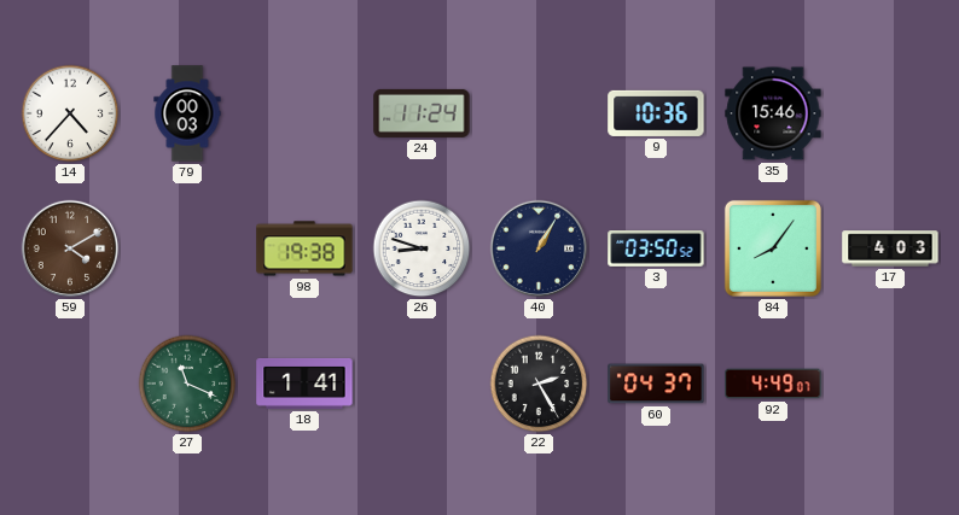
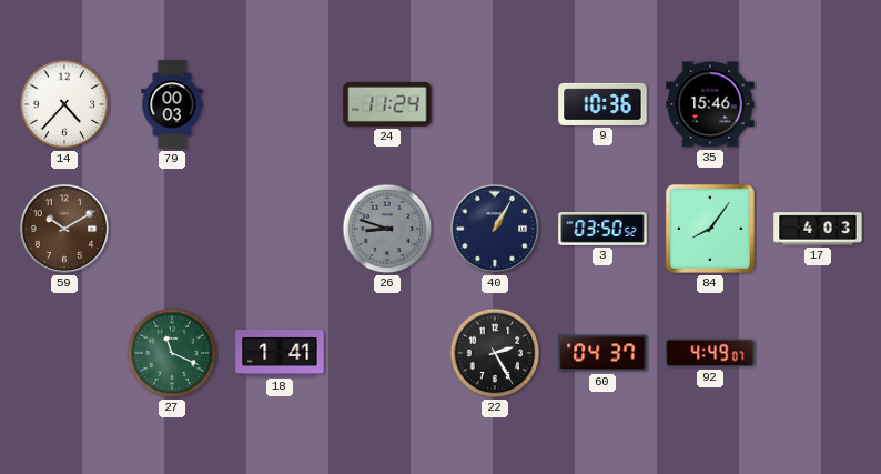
59: 4:10 -> 10:10 (64, 229)
98: 19:38 -> none (304, 248)
26 dial: white -> grey (387, 229)
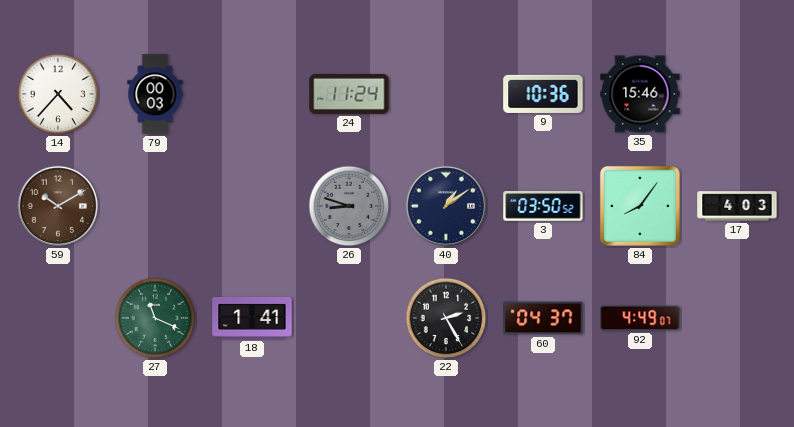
40: 1:05 -> 1:09 (446, 206)
